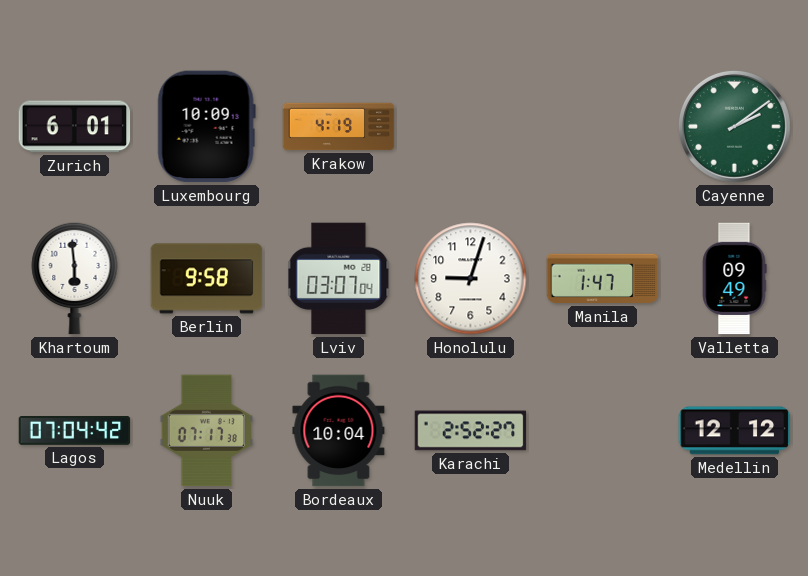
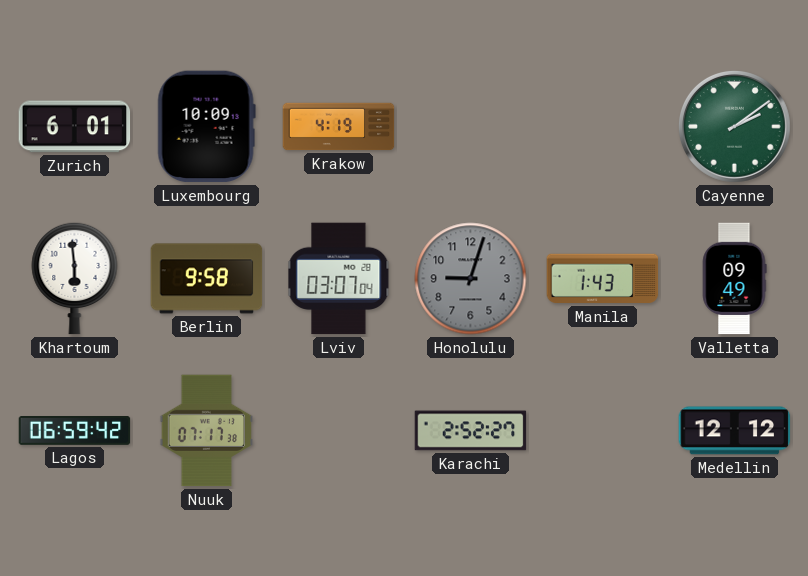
Honolulu dial: white -> grey (471, 279)
Manila: 1:47 -> 1:43 (603, 279)
Lagos: 07:04 -> 06:59 (75, 431)
Bordeaux: 10:04 -> none (339, 431)
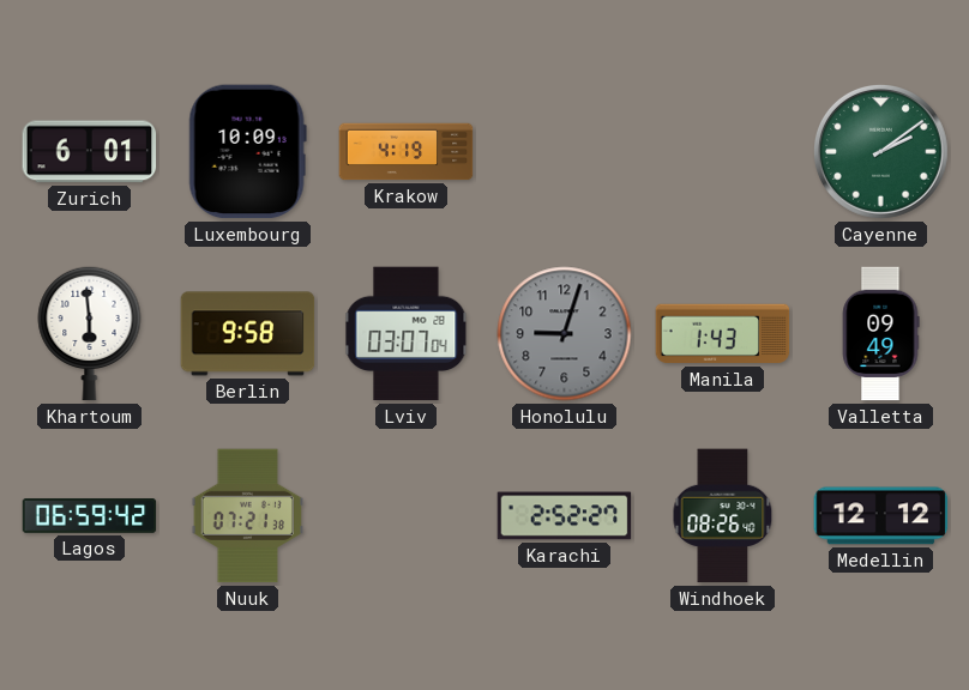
Nuuk: 07:17 -> 07:21 (247, 516)
Windhoek: none -> 08:26 (723, 516)
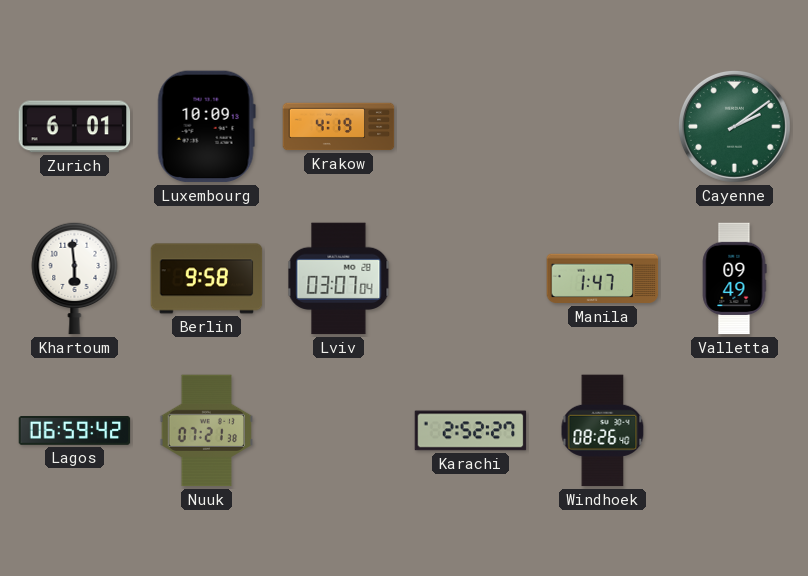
Honolulu: 9:03 -> none (565, 334)
Manila: 1:43 -> 1:47 (603, 279)
Medellin: 12:12 -> none (881, 516)
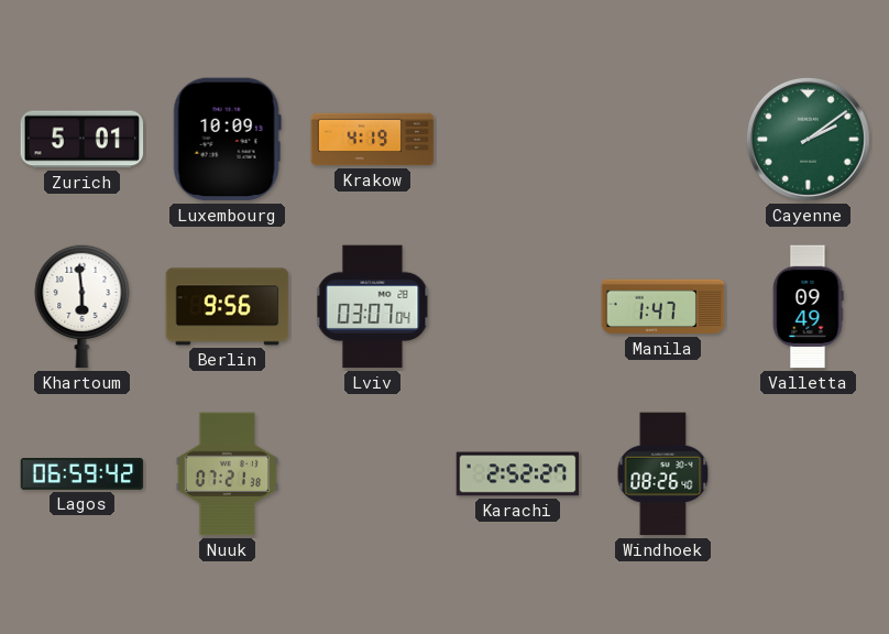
Zurich: 6:01 -> 5:01 (83, 140)
Berlin: 9:58 -> 9:56 (228, 307)
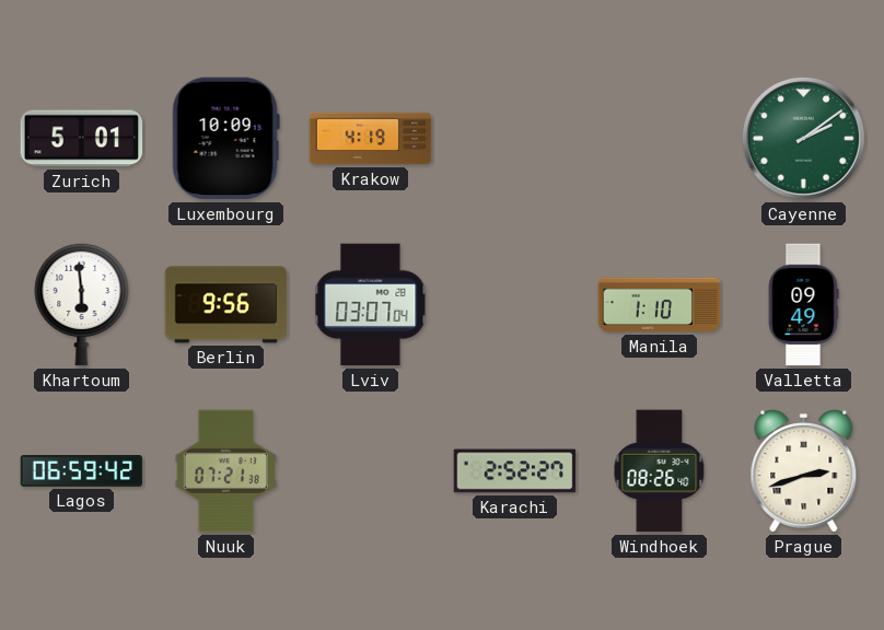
Manila: 1:47 -> 1:10 (660, 305)
Prague: none -> 2:42 (804, 471)
